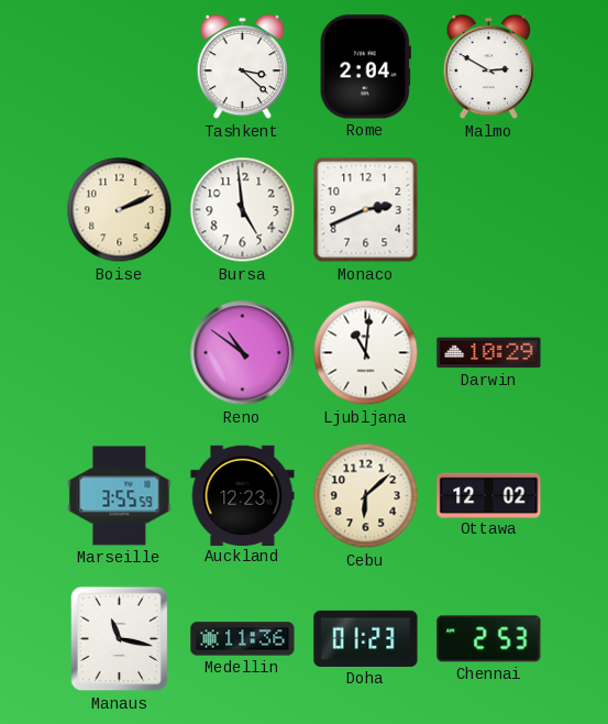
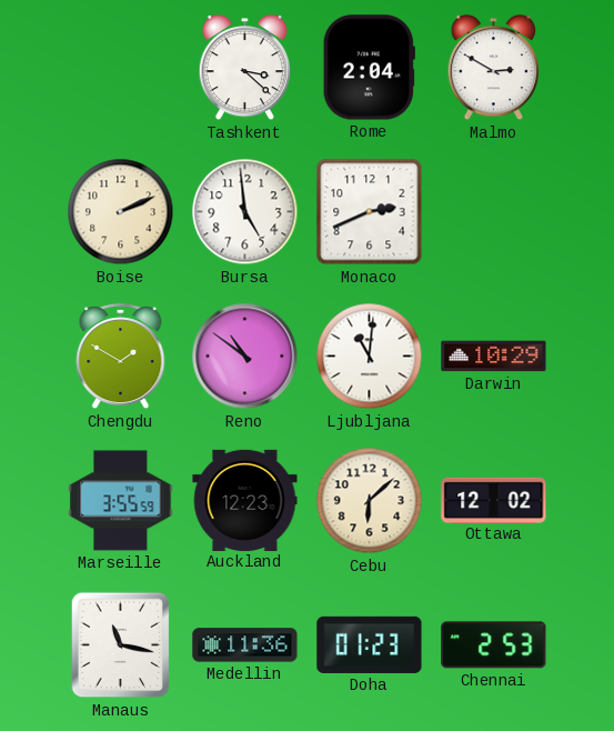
Chengdu: none -> 1:50 (121, 357)
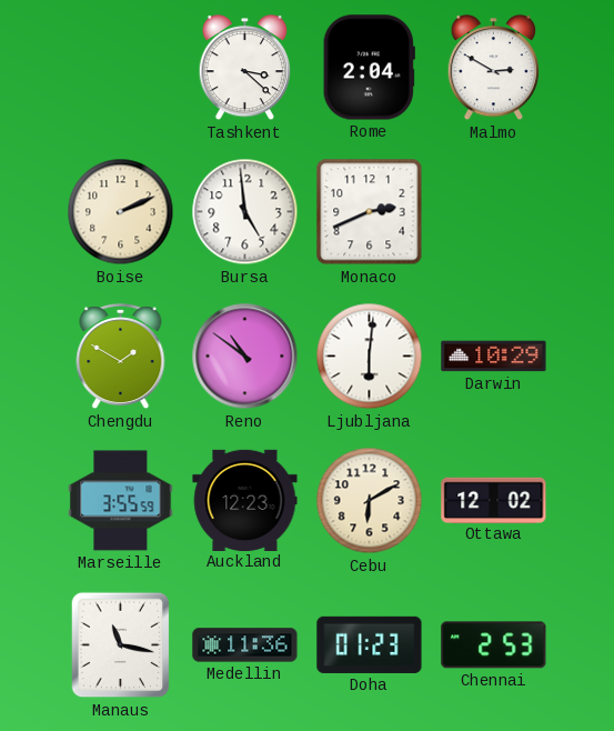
Ljubljana: 11:01 -> 6:01 (370, 357)
Cebu: 6:08 -> 6:10 (370, 501)
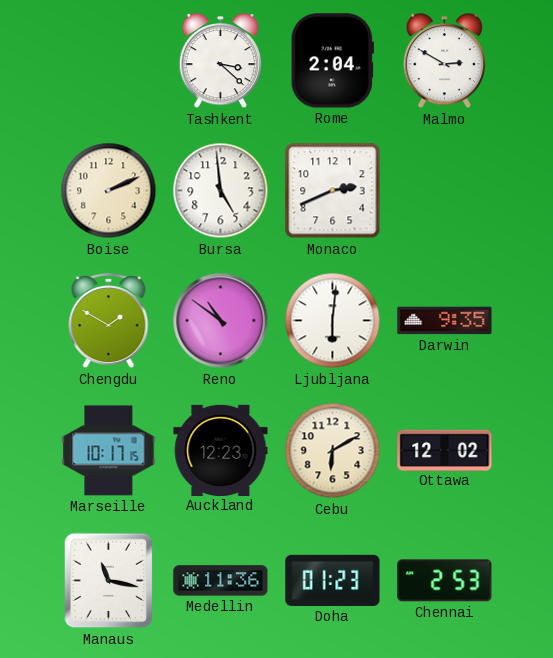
Darwin: 10:29 -> 9:35 (445, 321)
Marseille: 3:55 -> 10:17 (109, 451)
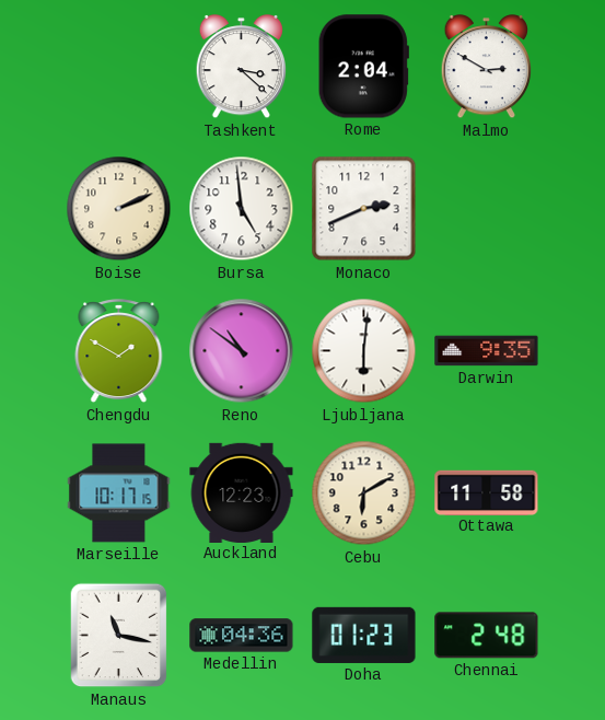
Ottawa: 12:02 -> 11:58 (487, 492)
Medellin: 11:36 -> 04:36 (242, 636)
Chennai: 2:53 -> 2:48 (487, 636)
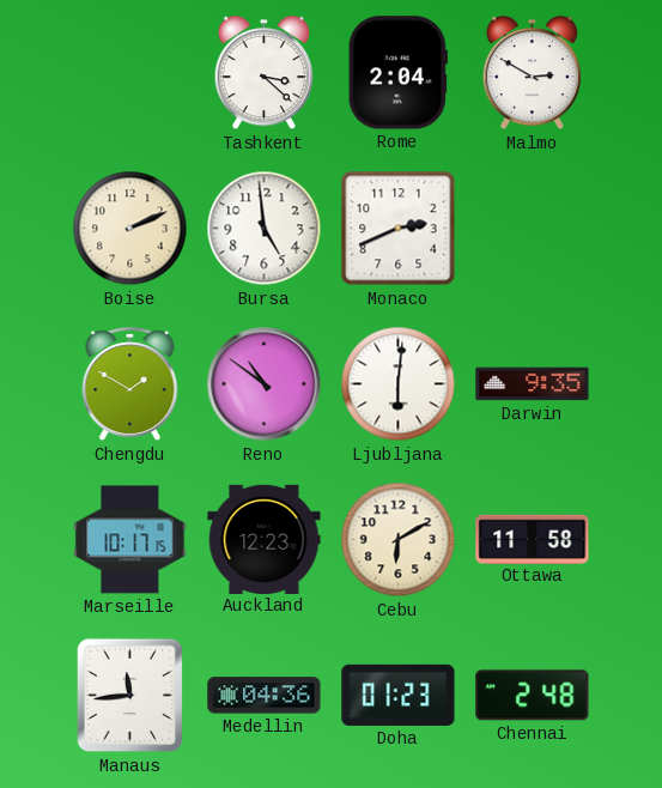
Manaus: 11:17 -> 11:44 (130, 696)
